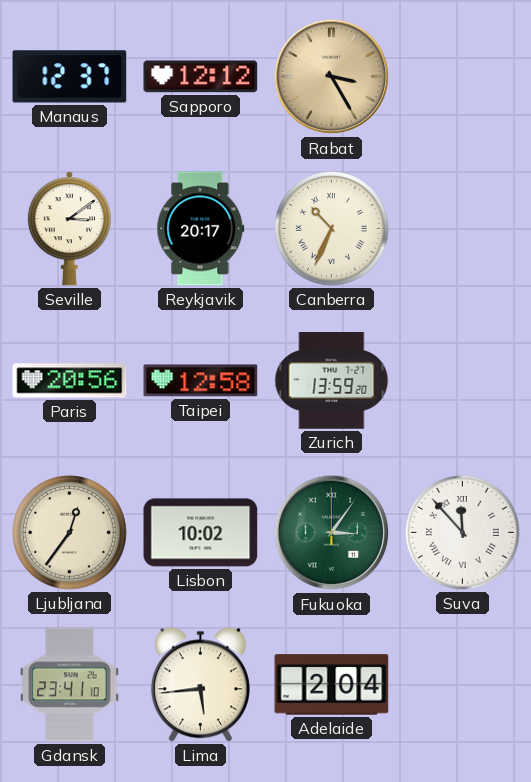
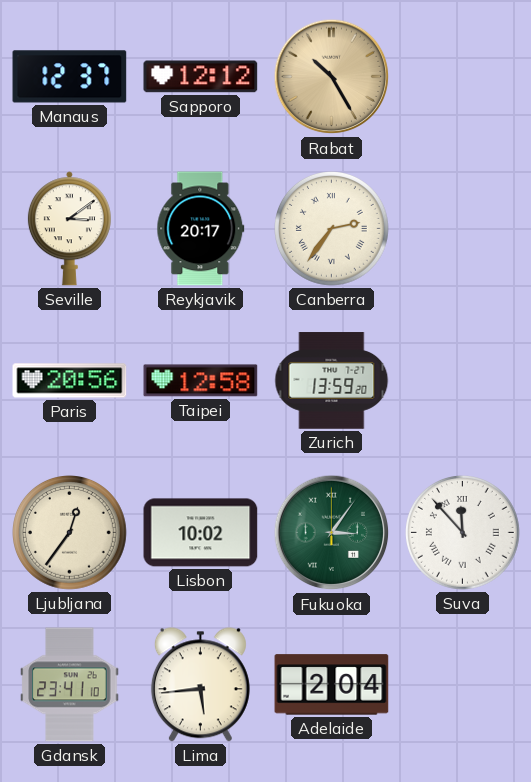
Rabat: 3:25 -> 10:25 (332, 77)
Canberra: 10:34 -> 2:36 (332, 229)
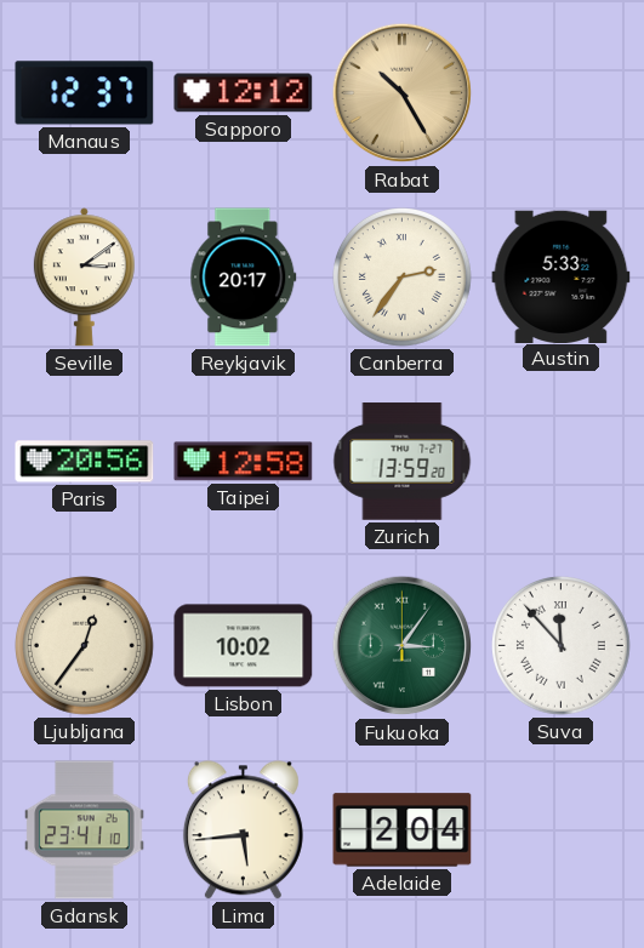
Austin: none -> 5:33 (562, 276)
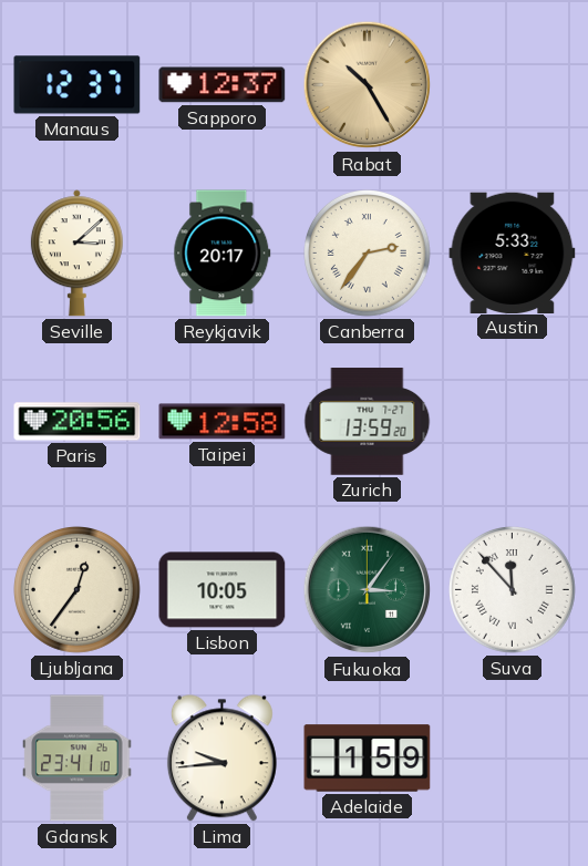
Sapporo: 12:12 -> 12:37 (223, 85)
Seville: 3:09 -> 3:08 (76, 254)
Lisbon: 10:02 -> 10:05 (223, 590)
Lima: 5:44 -> 9:44 (221, 759)
Adelaide: 2:04 -> 1:59 (368, 759)
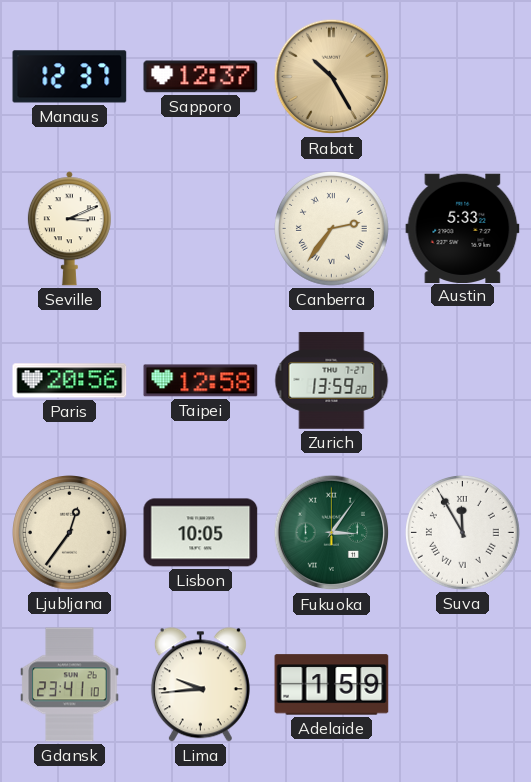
Seville: 3:08 -> 3:11 (69, 229)
Reykjavik: 20:17 -> none (223, 254)
Suva: 11:53 -> 11:55 (463, 533)
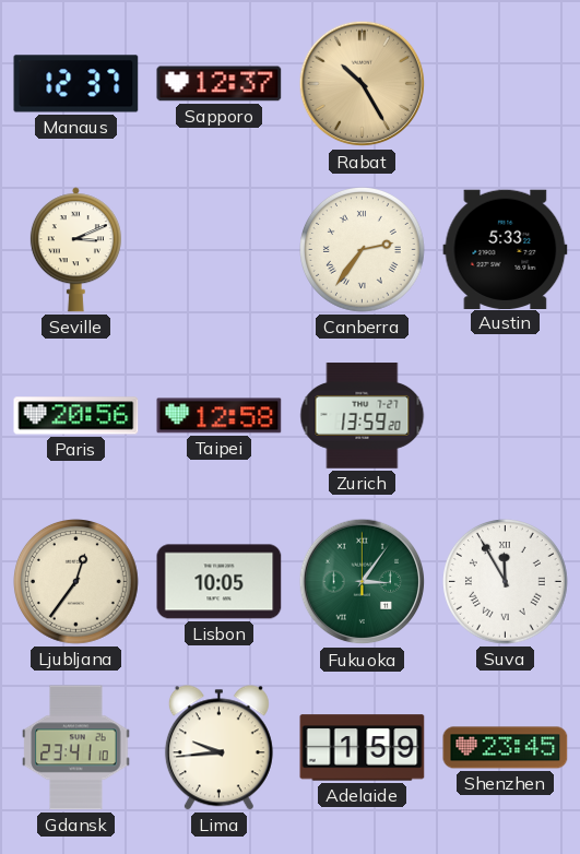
Shenzhen: none -> 23:45 (506, 748)
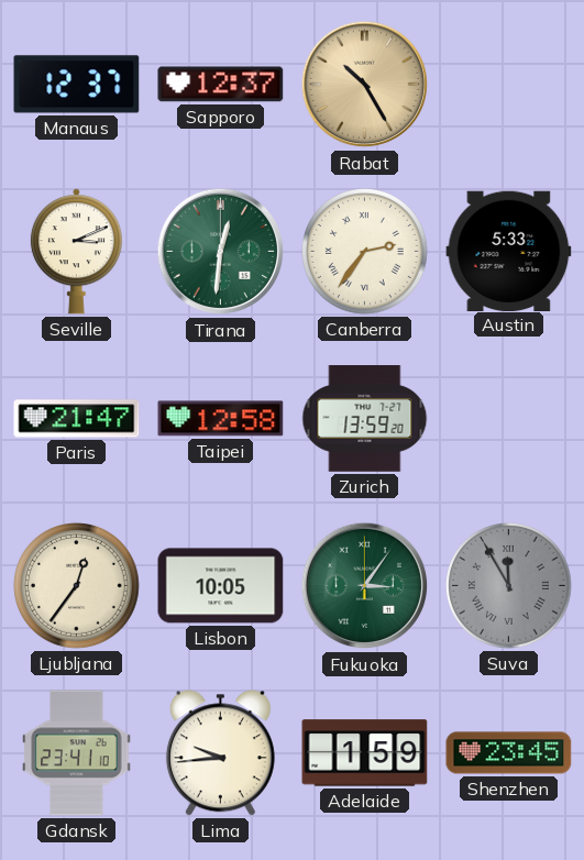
Tirana: none -> 12:31 (221, 252)
Paris: 20:56 -> 21:47 (77, 419)
Suva dial: white -> grey (509, 586)
